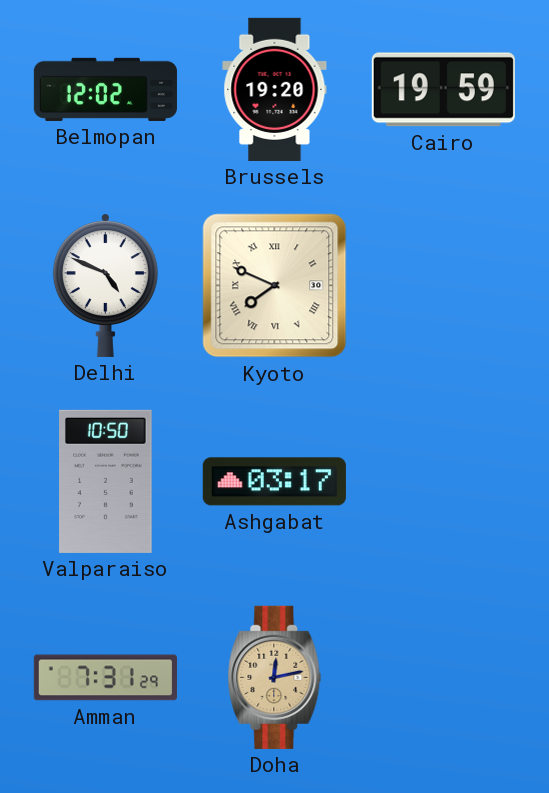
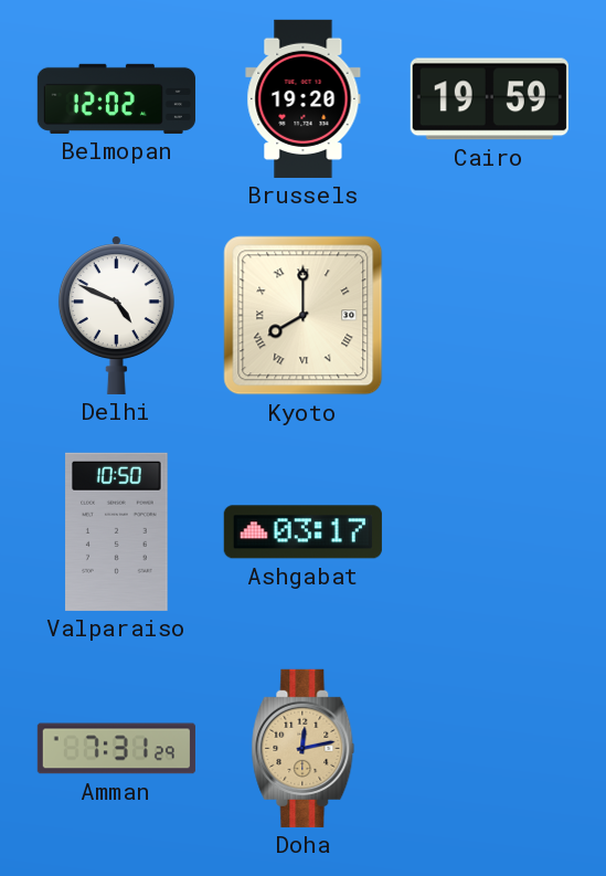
Kyoto: 7:49 -> 8:00 (304, 316)
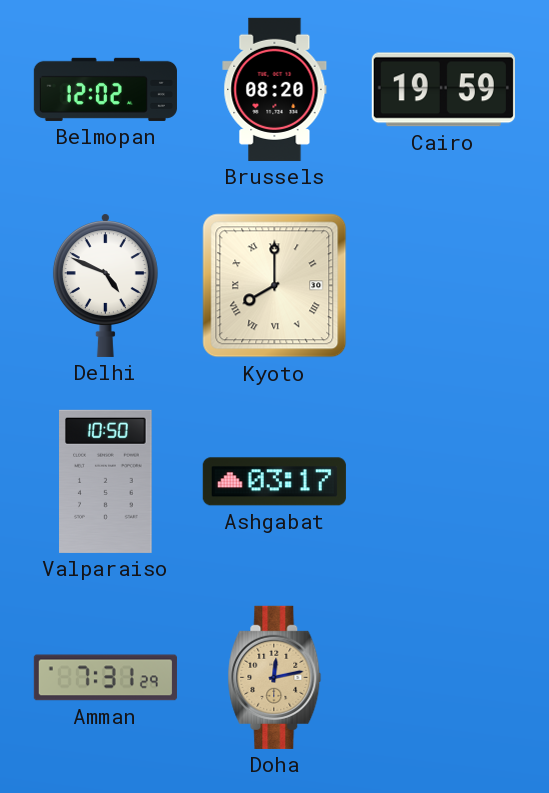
Brussels: 19:20 -> 08:20 (275, 89)
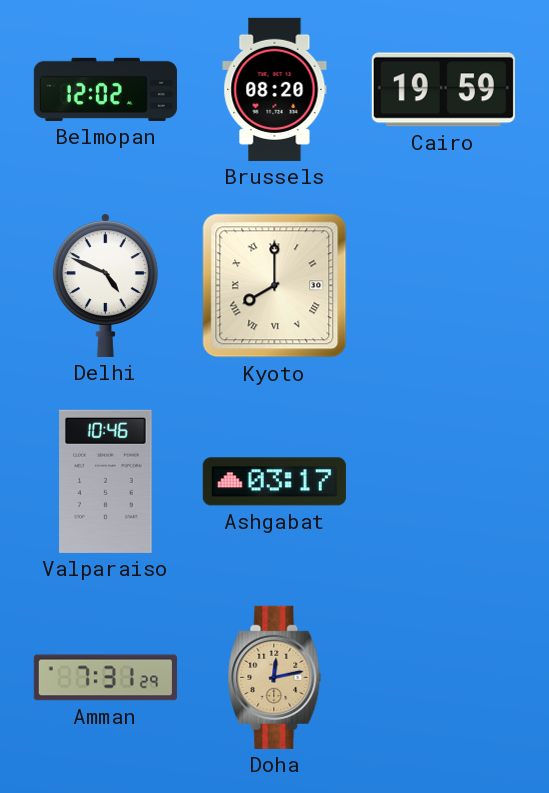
Valparaiso: 10:50 -> 10:46 (106, 481)
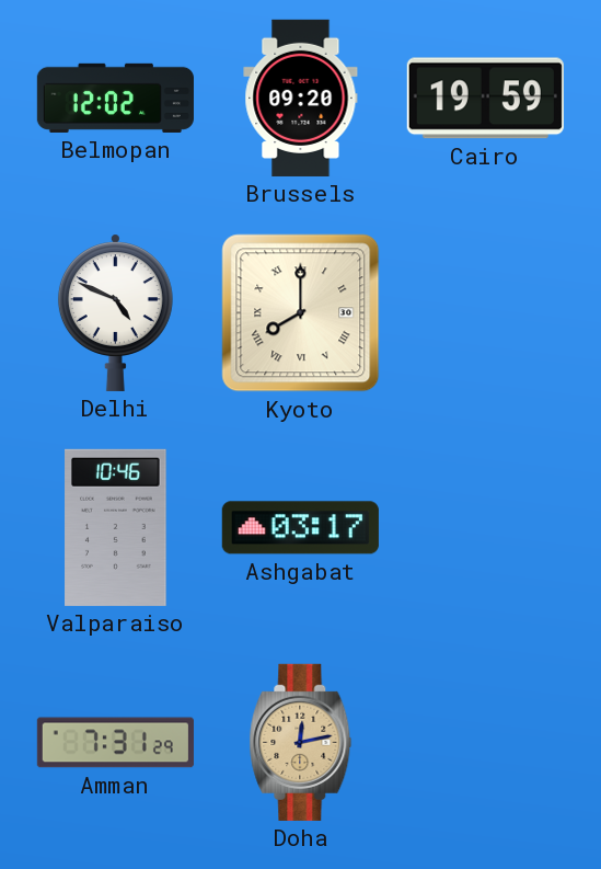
Brussels: 08:20 -> 09:20 (301, 98)
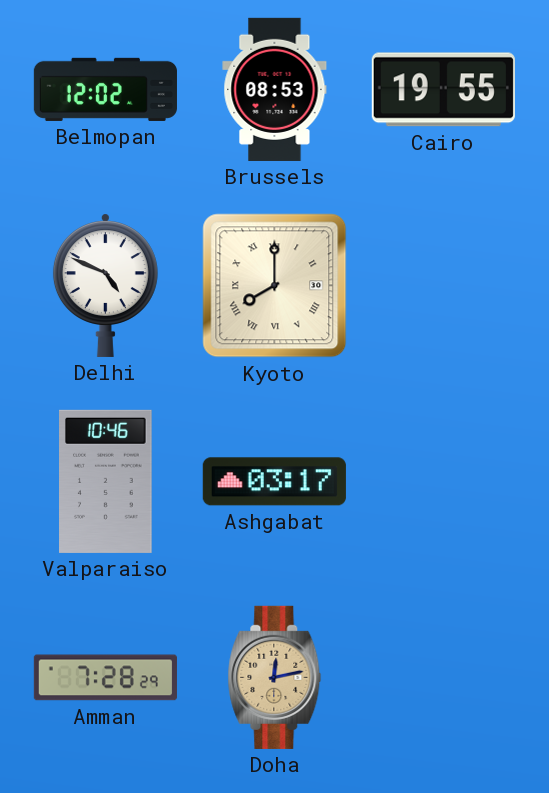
Brussels: 09:20 -> 08:53 (275, 89)
Cairo: 19:59 -> 19:55 (443, 90)
Amman: 7:31 -> 7:28 (105, 678)
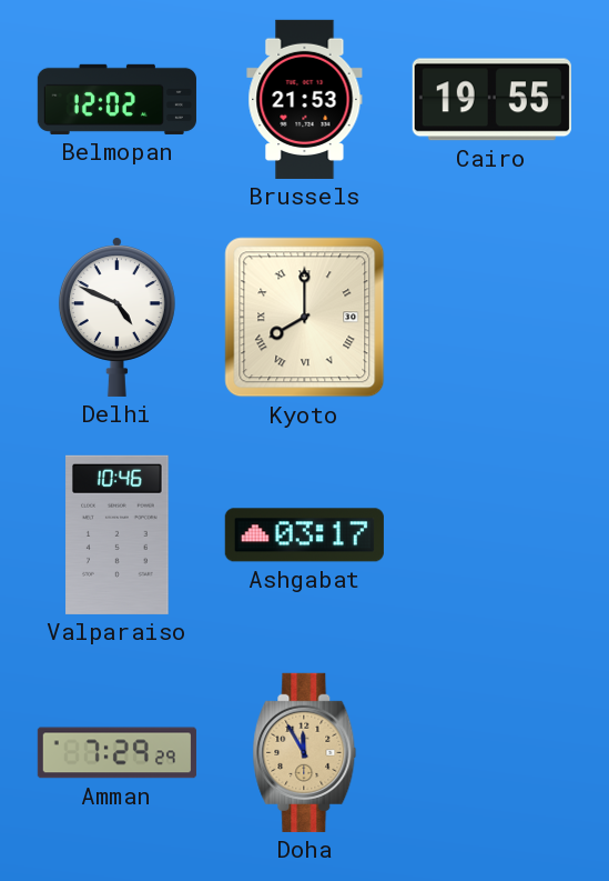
Brussels: 08:53 -> 21:53 (305, 99)
Amman: 7:28 -> 7:29 (116, 753)
Doha: 12:13 -> 11:55 (305, 752)
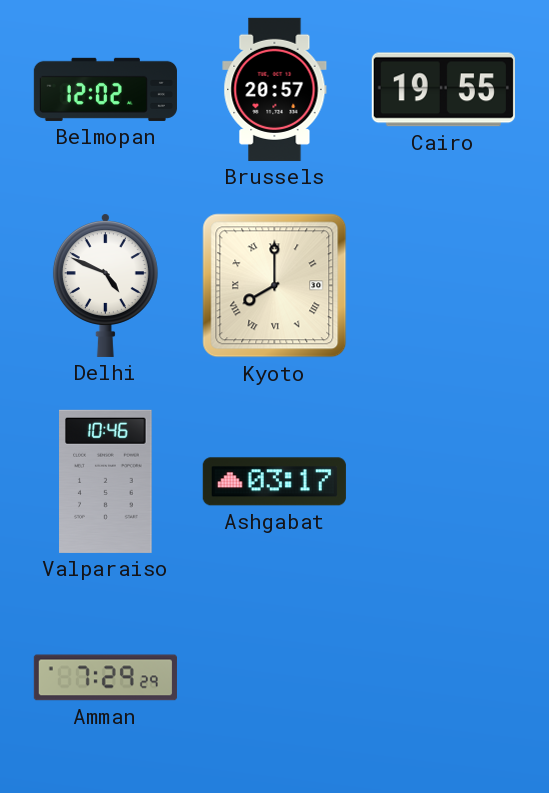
Brussels: 21:53 -> 20:57 (275, 89)
Doha: 11:55 -> none (305, 752)
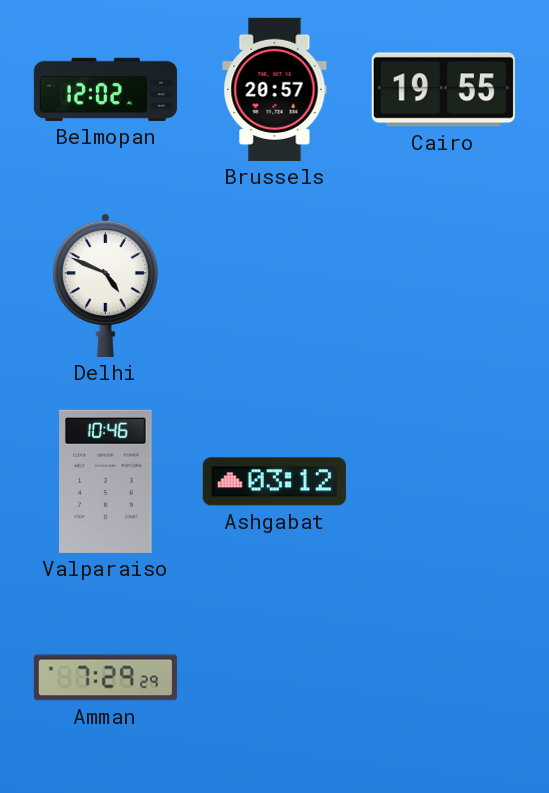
Kyoto: 8:00 -> none (275, 286)
Ashgabat: 03:17 -> 03:12 (274, 482)
